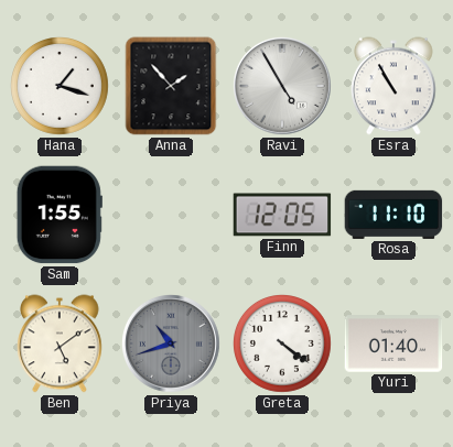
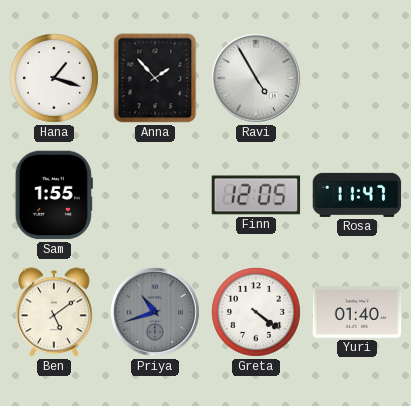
Esra: 10:55 -> none (395, 86)
Rosa: 11:10 -> 11:47 (357, 195)
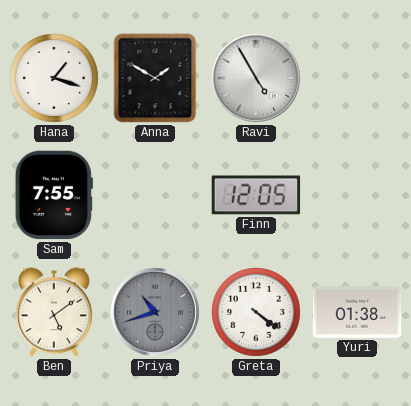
Anna: 1:53 -> 1:50 (155, 78)
Sam: 1:55 -> 7:55 (54, 195)
Rosa: 11:47 -> none (357, 195)
Yuri: 01:40 -> 01:38 (357, 312)
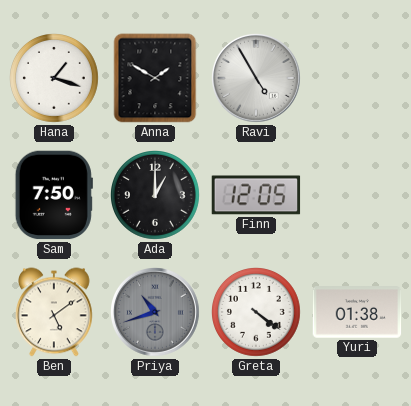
Sam: 7:55 -> 7:50 (54, 195)
Ada: none -> 1:00 (156, 196)
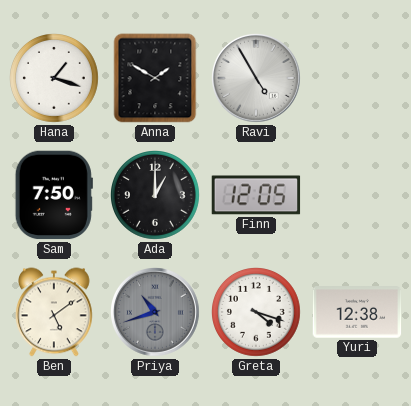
Greta: 4:21 -> 4:18 (257, 313)
Yuri: 01:38 -> 12:38 (357, 312)
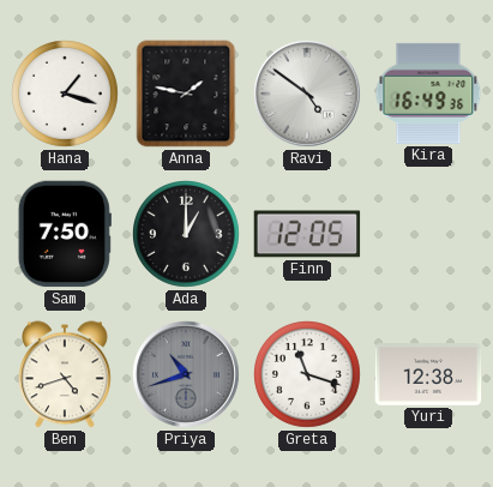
Anna: 1:50 -> 1:47 (186, 94)
Ravi: 4:55 -> 4:51 (308, 95)
Kira: none -> 16:49 (428, 94)
Ben: 5:09 -> 4:42 (66, 374)
Greta: 4:18 -> 11:18 (308, 375)
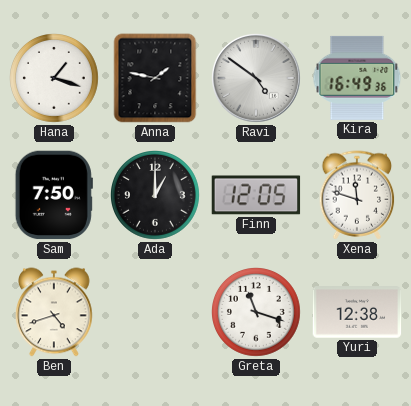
Xena: none -> 11:48 (357, 195)
Priya: 10:42 -> none (187, 375)
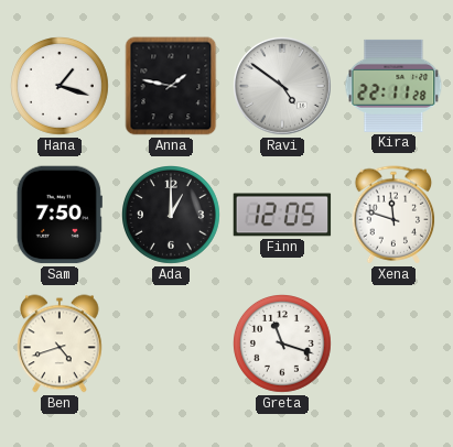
Kira: 16:49 -> 22:11 (393, 86)
Yuri: 12:38 -> none (357, 312)
